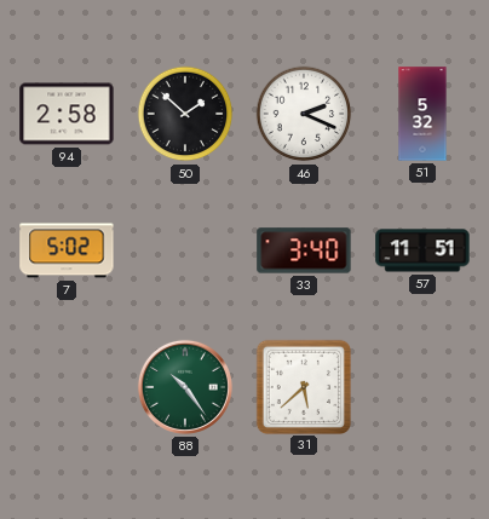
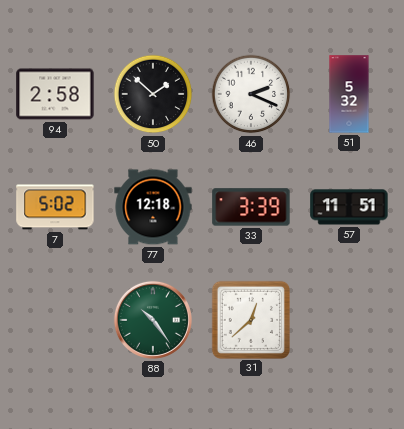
77: none -> 12:18 (153, 207)
33: 3:40 -> 3:39 (251, 207)
31: 5:38 -> 12:38 (250, 319)
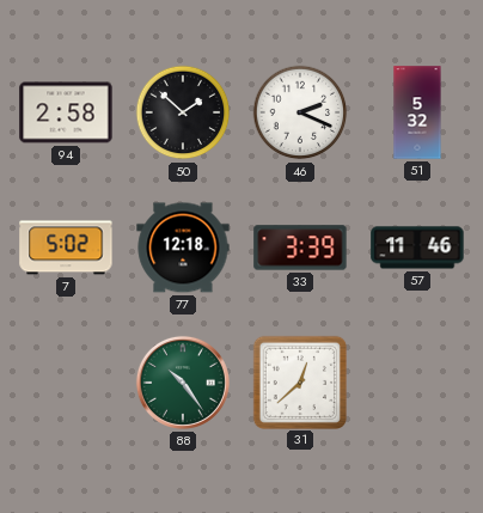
57: 11:51 -> 11:46 (417, 248)
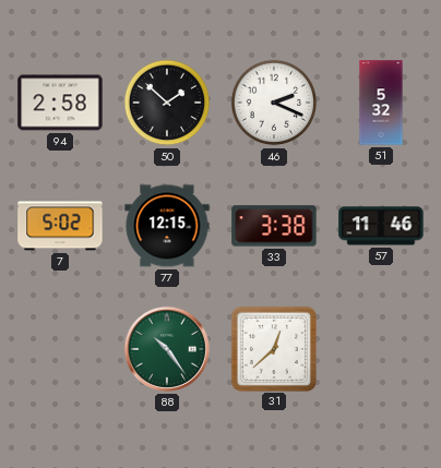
77: 12:18 -> 12:15 (167, 226)
33: 3:39 -> 3:38 (274, 226)
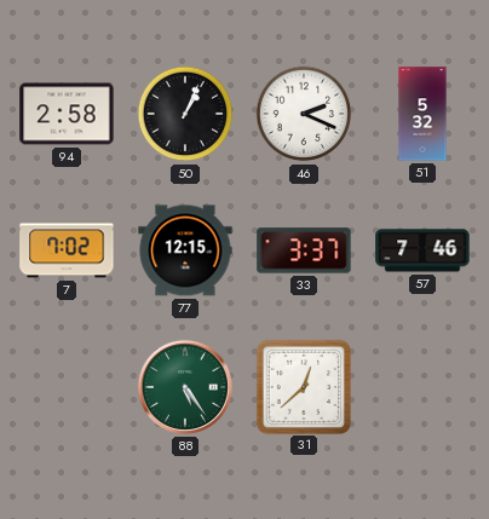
50: 1:52 -> 1:04 (185, 114)
7: 5:02 -> 7:02 (67, 250)
33: 3:38 -> 3:37 (304, 250)
57: 11:46 -> 7:46 (422, 250)
88: 10:24 -> 5:24 (185, 387)
